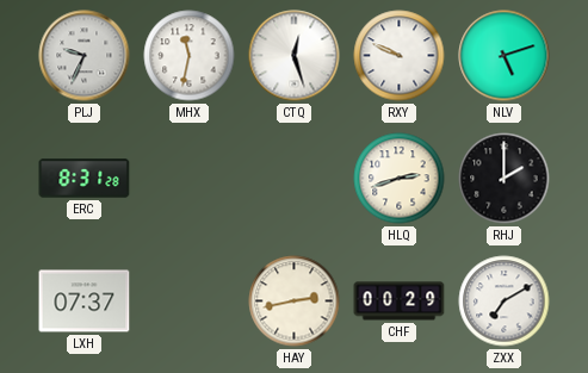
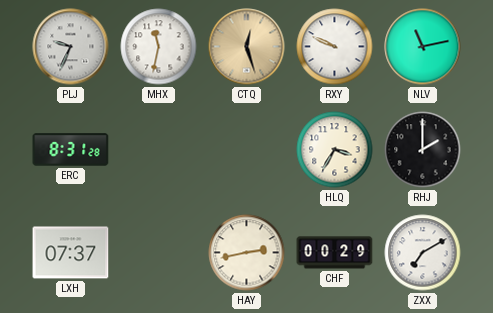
CTQ dial: white -> champagne (247, 47)
NLV: 5:12 -> 11:13 (423, 47)
HLQ: 2:42 -> 3:35 (335, 150)
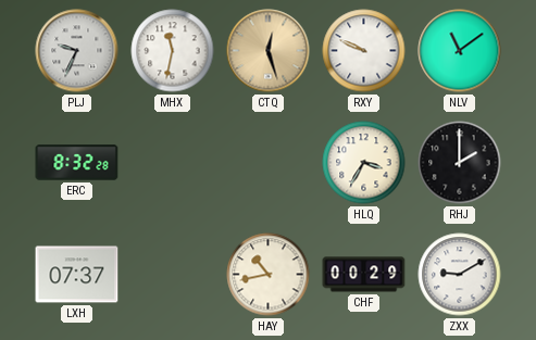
NLV: 11:13 -> 11:09 (460, 51)
ERC: 8:31 -> 8:32 (77, 163)
HAY: 2:43 -> 10:43 (269, 275)
ZXX: 7:10 -> 9:10 (460, 275)
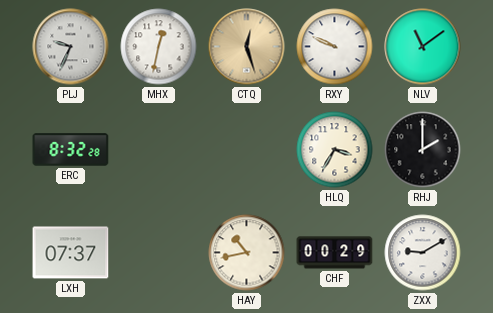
MHX: 11:32 -> 12:32 (159, 47)
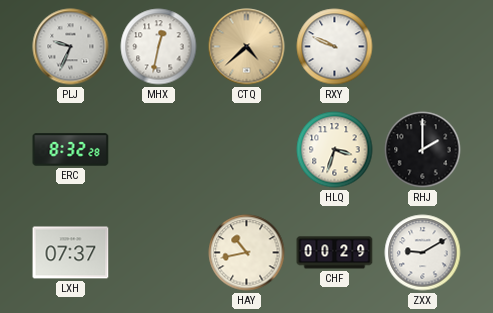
CTQ: 12:27 -> 4:38 (247, 47)
NLV: 11:09 -> none (423, 47)
HLQ: 3:35 -> 3:33 (335, 150)
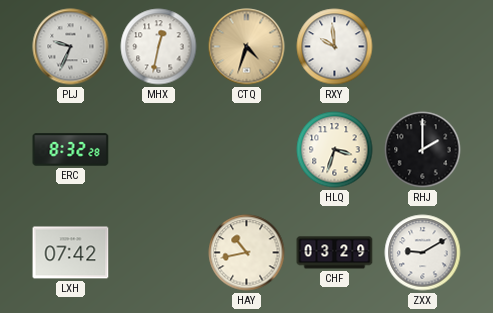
CTQ: 4:38 -> 4:33 (247, 47)
RXY: 9:49 -> 9:59 (335, 47)
LXH: 07:37 -> 07:42 (71, 253)
CHF: 00:29 -> 03:29 (335, 253)
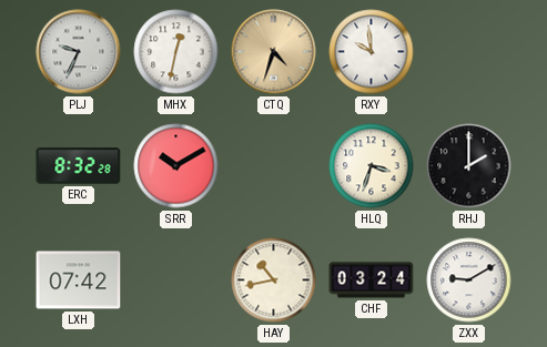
SRR: none -> 10:10 (176, 166)
CHF: 03:29 -> 03:24 (372, 280)
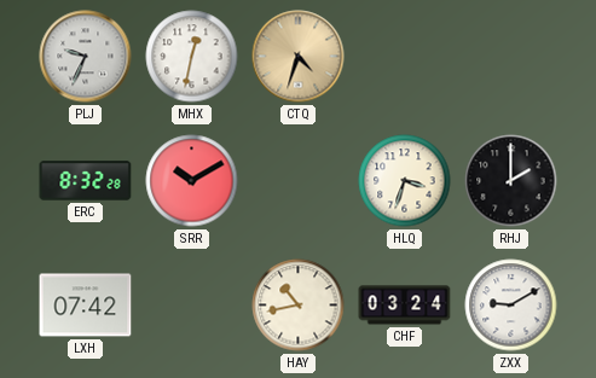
RXY: 9:59 -> none (372, 52)
